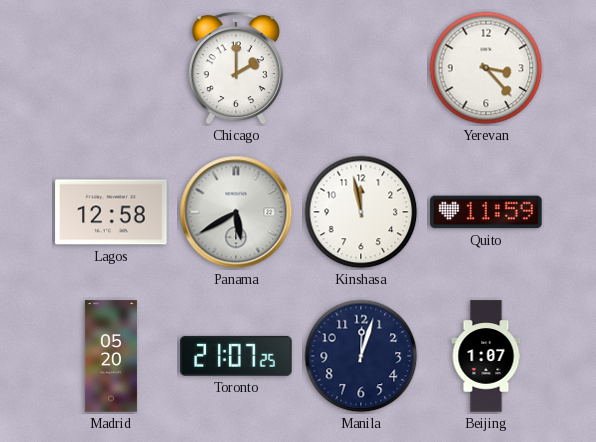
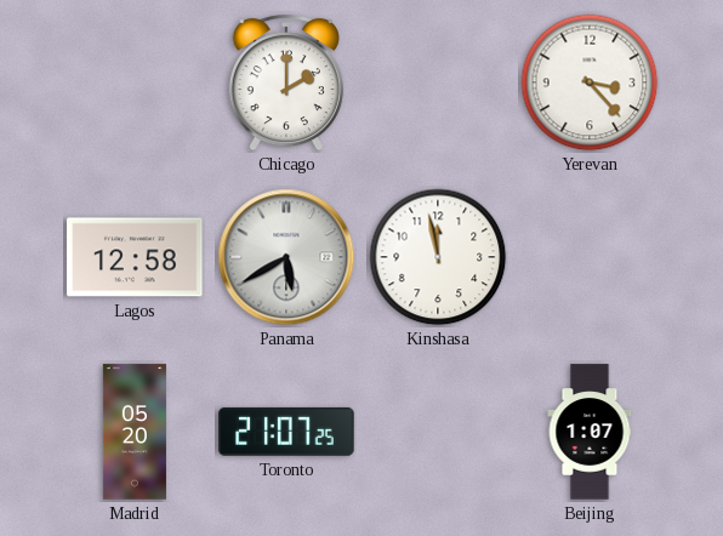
Quito: 11:59 -> none (486, 212)
Manila: 12:03 -> none (361, 356)
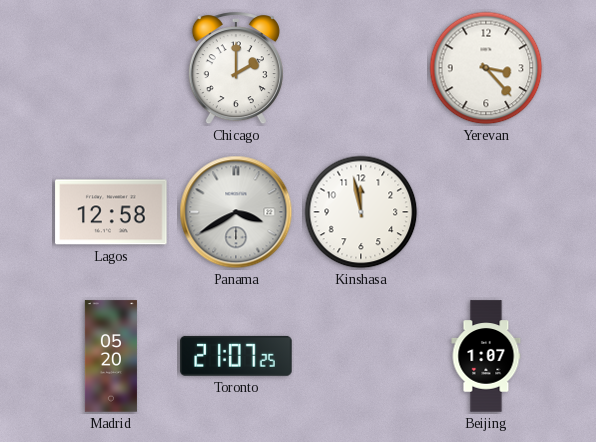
Panama: 5:40 -> 3:40 (236, 212)
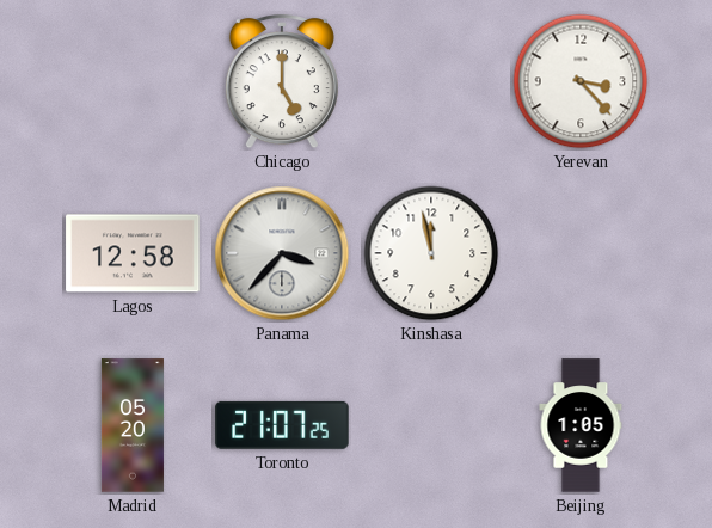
Chicago: 2:00 -> 5:00 (282, 82)
Panama: 3:40 -> 3:37 (282, 253)
Beijing: 1:07 -> 1:05 (581, 425)
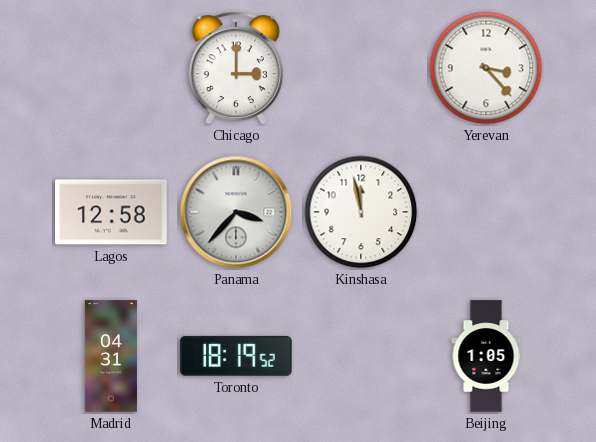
Chicago: 5:00 -> 3:00 (236, 69)
Madrid: 05:20 -> 04:31 (111, 356)
Toronto: 21:07 -> 18:19 (236, 356)
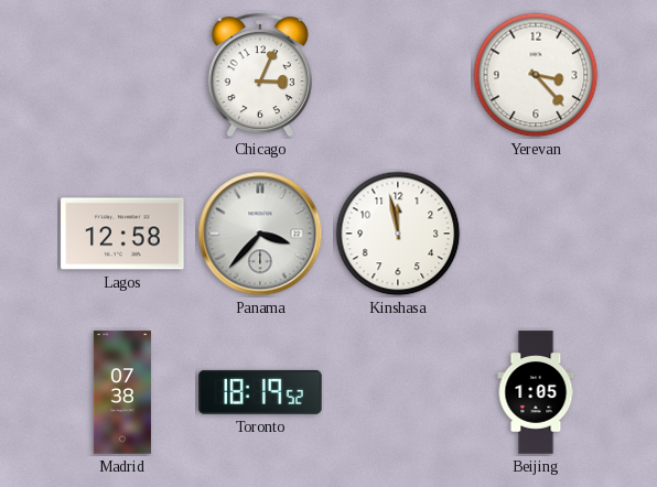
Chicago: 3:00 -> 3:04 (260, 76)
Madrid: 04:31 -> 07:38 (122, 392)
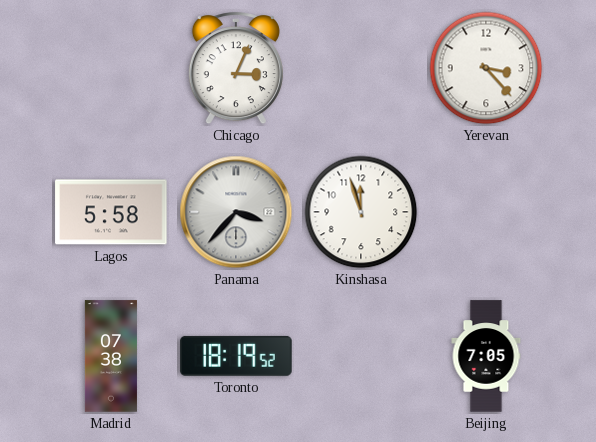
Lagos: 12:58 -> 5:58 (111, 212)
Kinshasa: 11:58 -> 11:57 (361, 212)
Beijing: 1:05 -> 7:05 (486, 356)
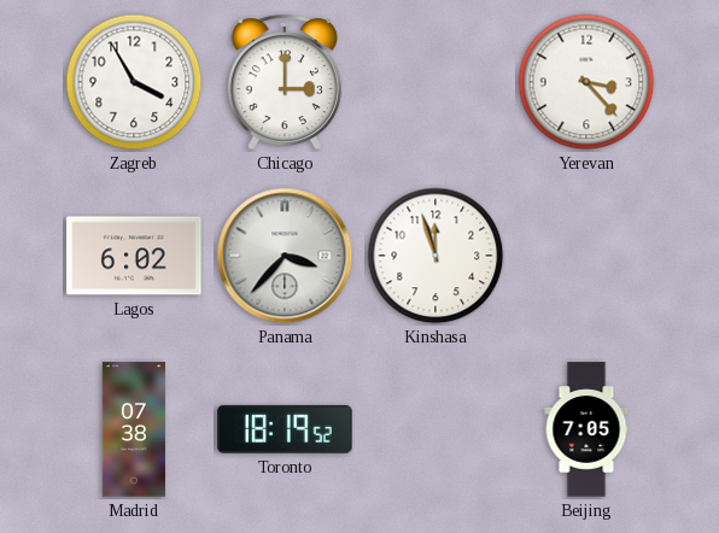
Zagreb: none -> 3:55 (134, 82)
Chicago: 3:04 -> 3:00 (285, 83)
Lagos: 5:58 -> 6:02 (134, 256)
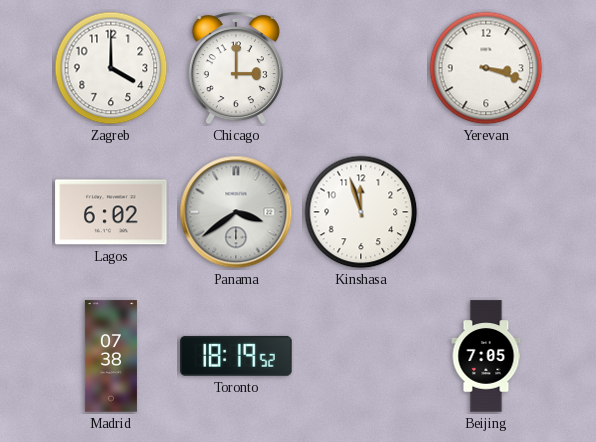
Zagreb: 3:55 -> 4:00 (111, 68)
Yerevan: 3:23 -> 3:18 (486, 68)
Panama: 3:37 -> 3:39 (236, 212)
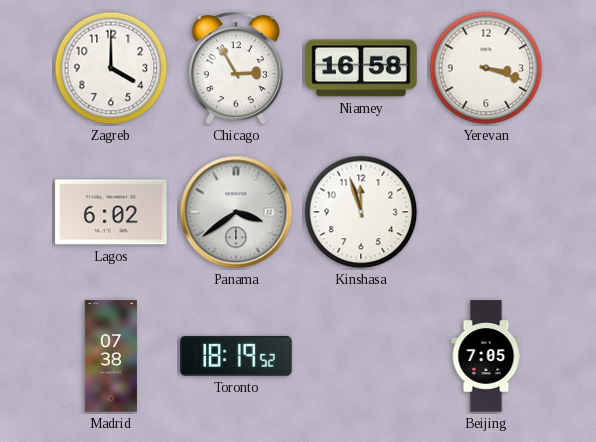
Chicago: 3:00 -> 2:55 (236, 69)
Niamey: none -> 16:58 (361, 68)
